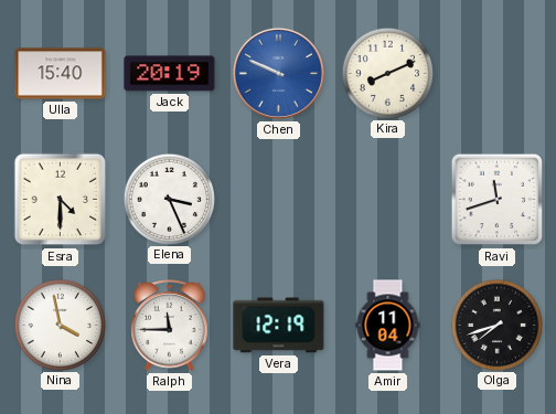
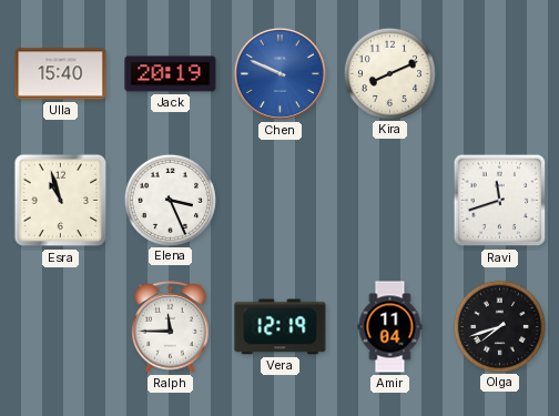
Esra: 4:30 -> 10:57 (61, 201)
Nina: 3:58 -> none (60, 325)
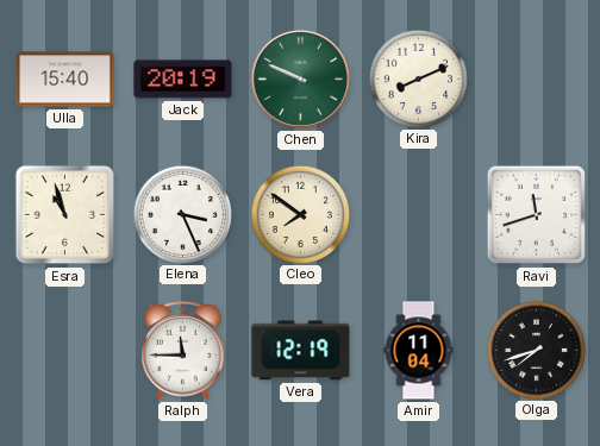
Chen dial: blue -> green (300, 78)
Cleo: none -> 7:51 (300, 214)
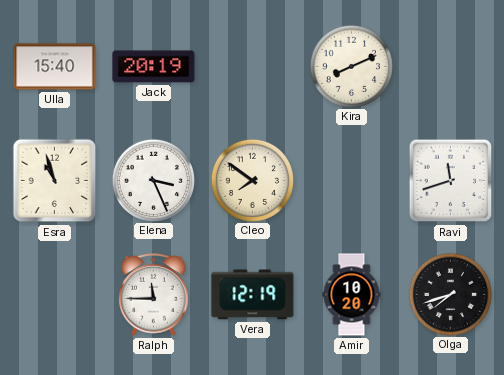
Chen: 9:49 -> none (300, 78)
Amir: 11:04 -> 10:20 (352, 295)
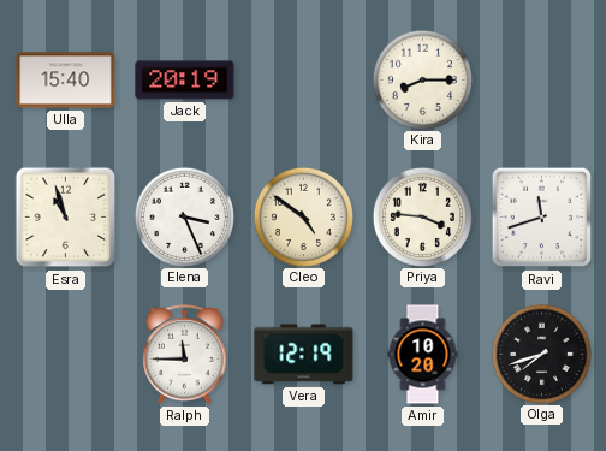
Kira: 8:11 -> 8:15 (422, 79)
Cleo: 7:51 -> 4:51 (303, 216)
Priya: none -> 3:46 (422, 216)
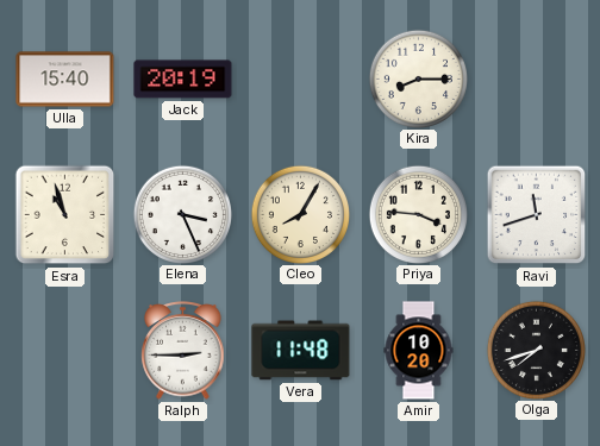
Cleo: 4:51 -> 8:05 (300, 214)
Ralph: 11:45 -> 2:45 (183, 351)
Vera: 12:19 -> 11:48 (301, 351)
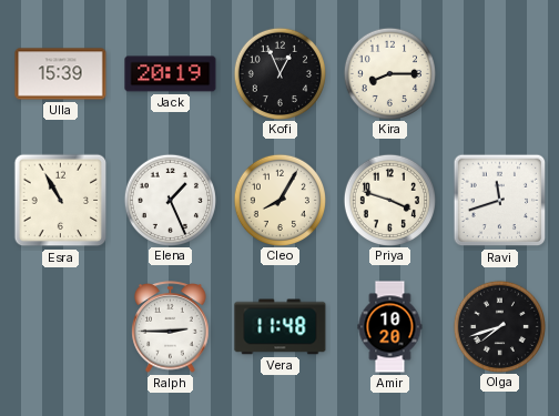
Ulla: 15:40 -> 15:39 (61, 74)
Kofi: none -> 12:56 (279, 73)
Esra: 10:57 -> 10:55 (61, 201)
Elena: 3:26 -> 1:26 (170, 200)
Priya: 3:46 -> 3:48 (389, 200)
